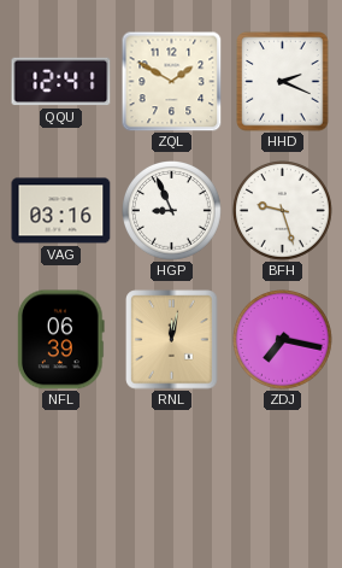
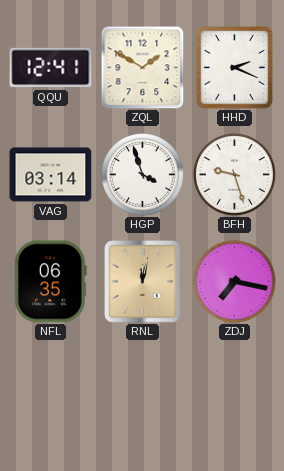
VAG: 03:16 -> 03:14 (51, 175)
HGP: 8:56 -> 3:57 (143, 175)
NFL: 06:39 -> 06:35 (51, 282)
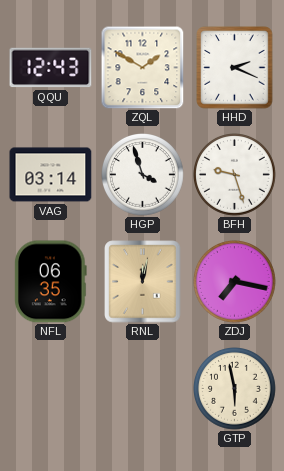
QQU: 12:41 -> 12:43 (51, 68)
GTP: none -> 5:58 (235, 389)
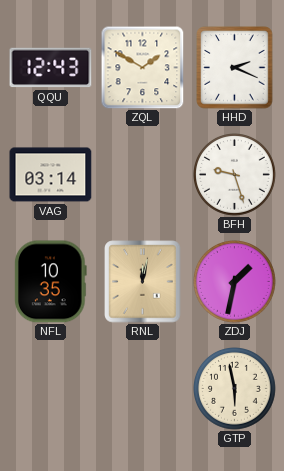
HGP: 3:57 -> none (143, 175)
NFL: 06:35 -> 10:35 (51, 282)
ZDJ: 7:17 -> 1:32 (235, 282)
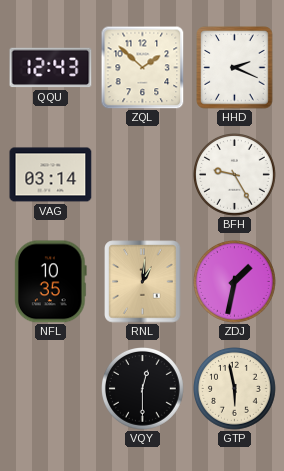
ZQL: 1:50 -> 1:52 (142, 67)
BFH: 9:27 -> 9:25 (235, 175)
RNL: 12:02 -> 1:01 (143, 282)
VQY: none -> 12:30 (143, 389)
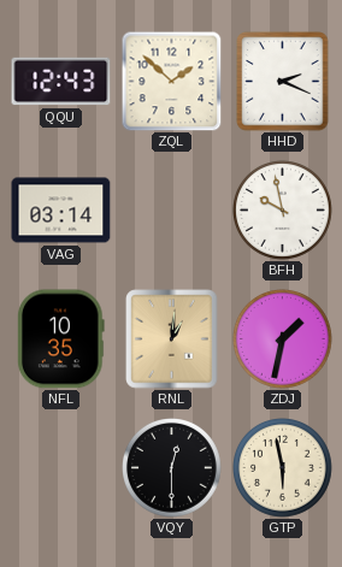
BFH: 9:25 -> 9:58 (283, 211)
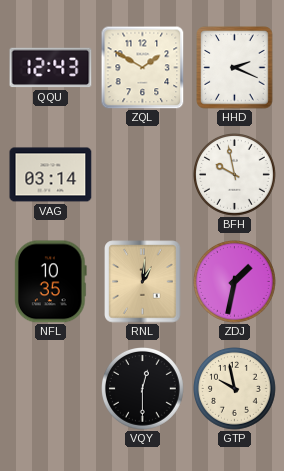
ZQL: 1:52 -> 1:50 (142, 67)
GTP: 5:58 -> 9:58 (235, 389)
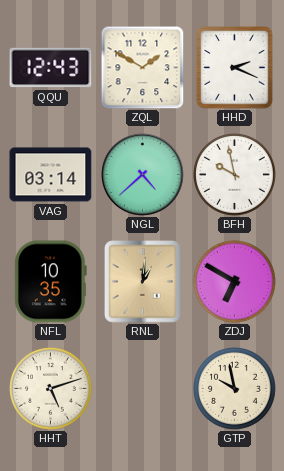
NGL: none -> 4:38 (143, 175)
ZDJ: 1:32 -> 6:50 (235, 282)
HHT: none -> 5:12 (51, 389)
VQY: 12:30 -> none (143, 389)
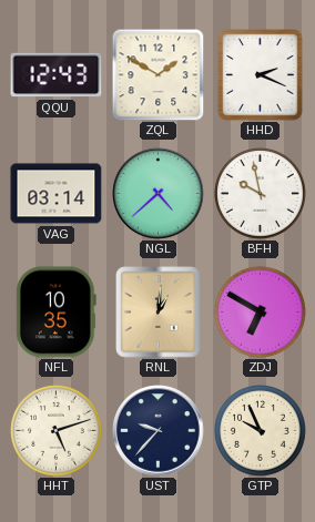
UST: none -> 9:37 (159, 431)
GTP: 9:58 -> 9:56 (261, 431)
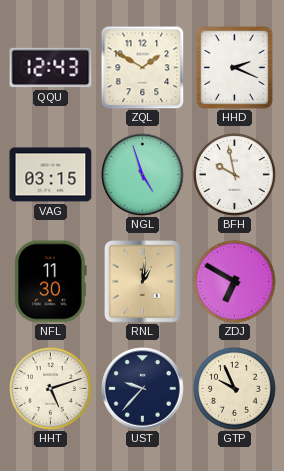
VAG: 03:14 -> 03:15 (51, 175)
NGL: 4:38 -> 4:57 (143, 175)
NFL: 10:35 -> 11:30 (51, 282)
